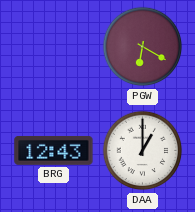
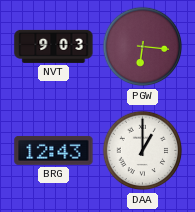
NVT: none -> 9:03 (54, 46)
PGW: 6:20 -> 6:16 (143, 47)
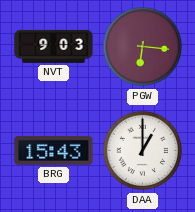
BRG: 12:43 -> 15:43 (54, 151)
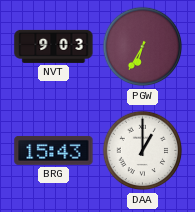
PGW: 6:16 -> 6:35 (143, 47)
